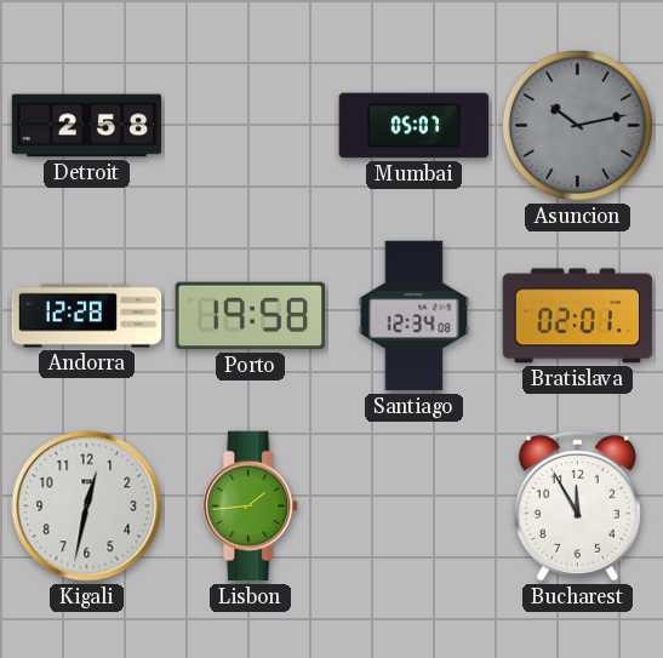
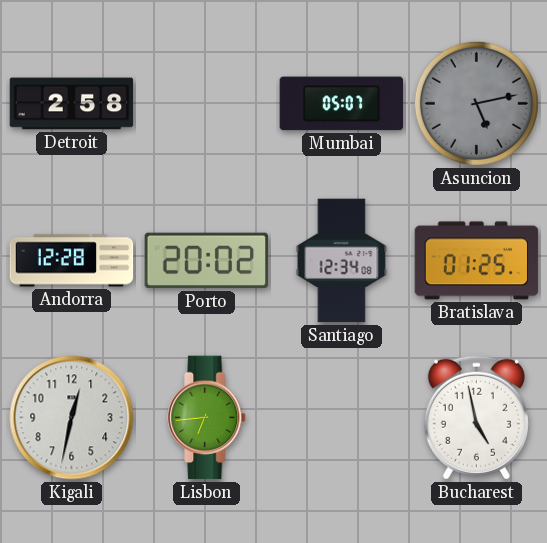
Asuncion: 10:13 -> 5:13 (476, 103)
Porto: 19:58 -> 20:02 (207, 261)
Bratislava: 02:01 -> 01:25 (477, 261)
Lisbon: 1:44 -> 6:44 (207, 418)
Bucharest: 11:55 -> 4:58 (476, 417)
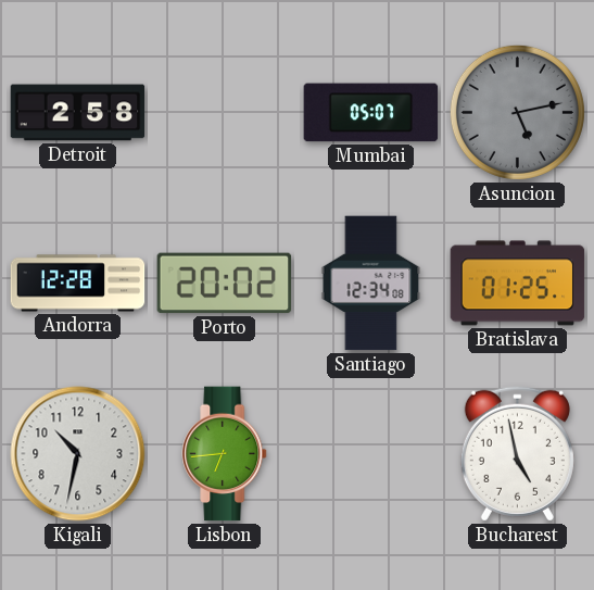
Kigali: 12:32 -> 10:32 (78, 454)
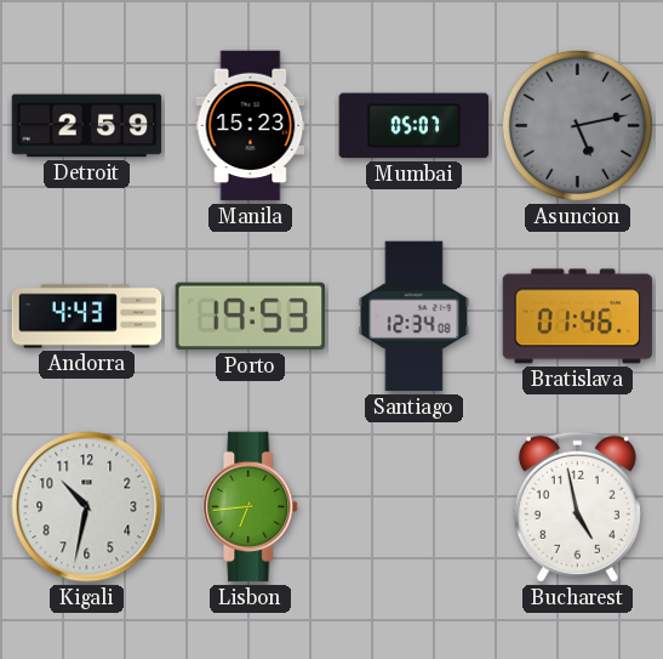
Detroit: 2:58 -> 2:59 (87, 126)
Manila: none -> 15:23 (251, 126)
Andorra: 12:28 -> 4:43 (87, 317)
Porto: 20:02 -> 19:53 (251, 317)
Bratislava: 01:25 -> 01:46 (578, 317)
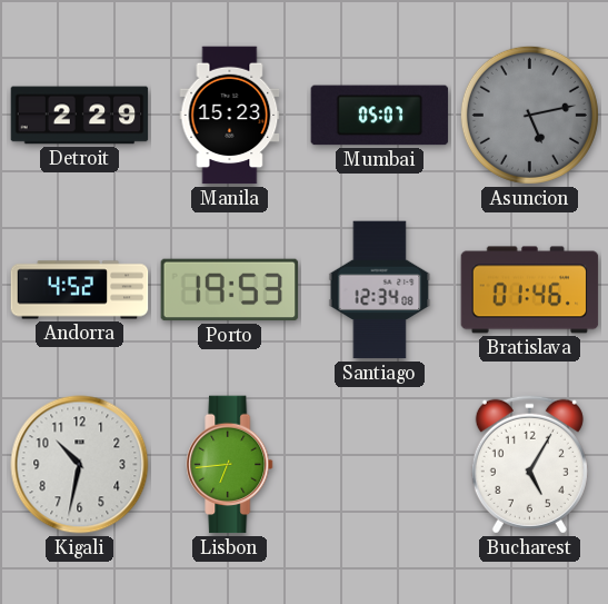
Detroit: 2:59 -> 2:29 (80, 116)
Andorra: 4:43 -> 4:52 (80, 290)
Bucharest: 4:58 -> 5:05 (529, 464)
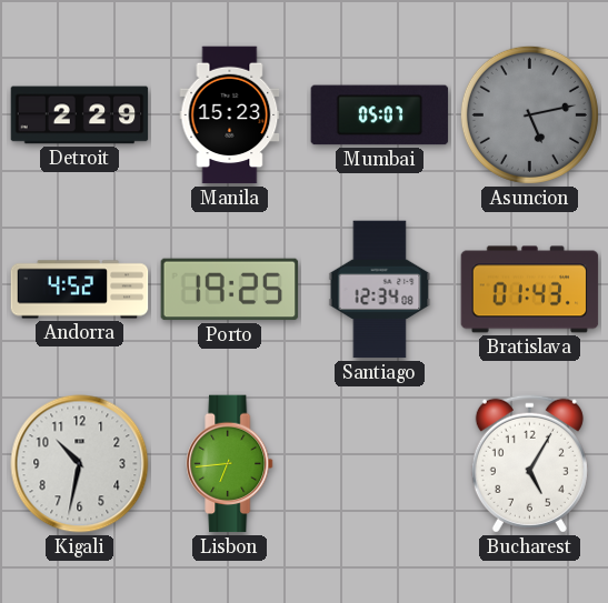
Porto: 19:53 -> 19:25 (230, 290)
Bratislava: 01:46 -> 01:43 (530, 290)
